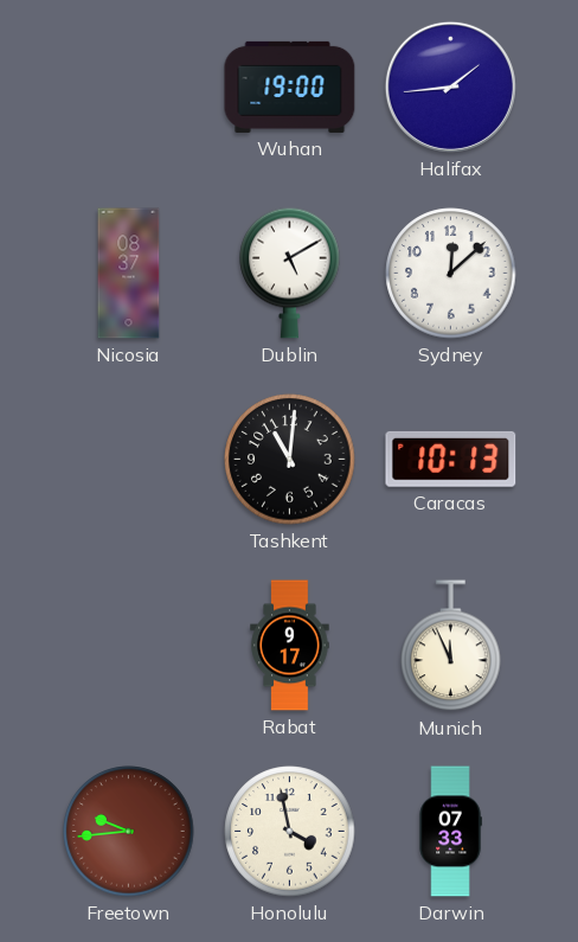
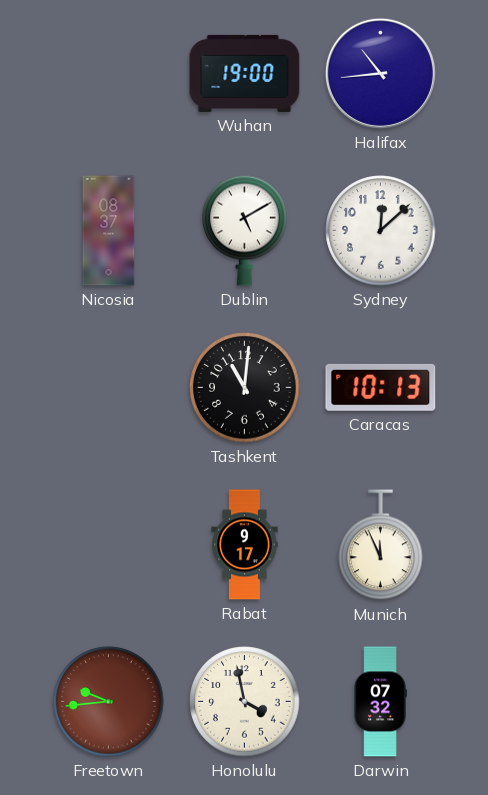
Halifax: 1:44 -> 10:44 (380, 73)
Darwin: 07:33 -> 07:32 (380, 702)
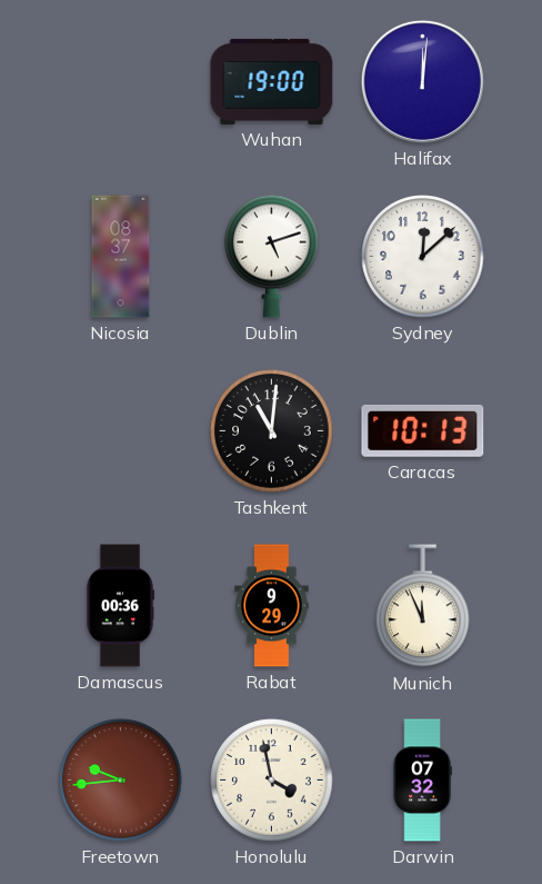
Halifax: 10:44 -> 12:01 (422, 81)
Dublin: 5:10 -> 5:12 (272, 256)
Damascus: none -> 00:36 (121, 606)
Rabat: 9:17 -> 9:29 (272, 606)
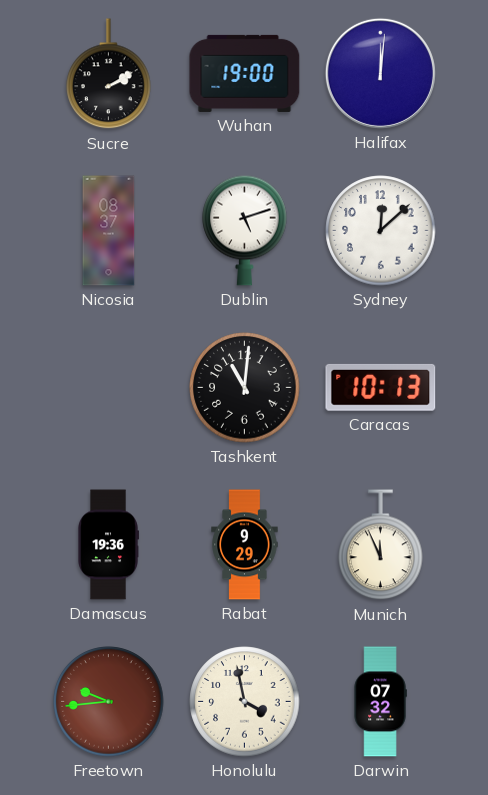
Sucre: none -> 2:10 (109, 74)
Damascus: 00:36 -> 19:36 (109, 545)
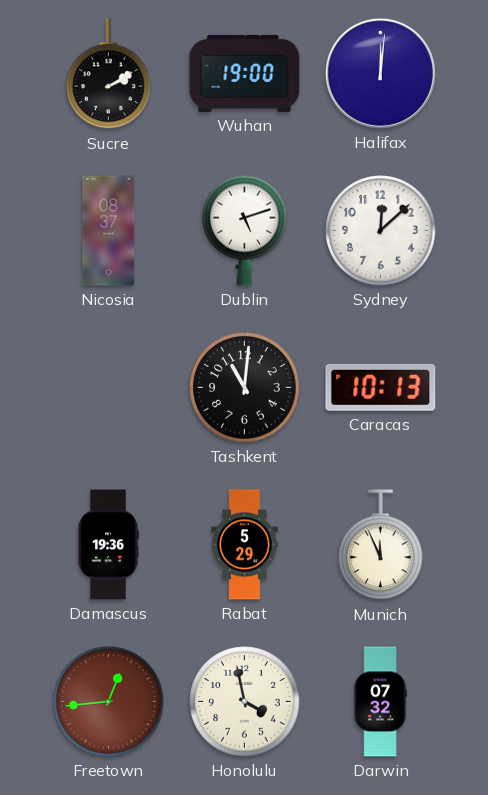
Rabat: 9:29 -> 5:29 (245, 545)
Freetown: 9:44 -> 12:44 (109, 702)
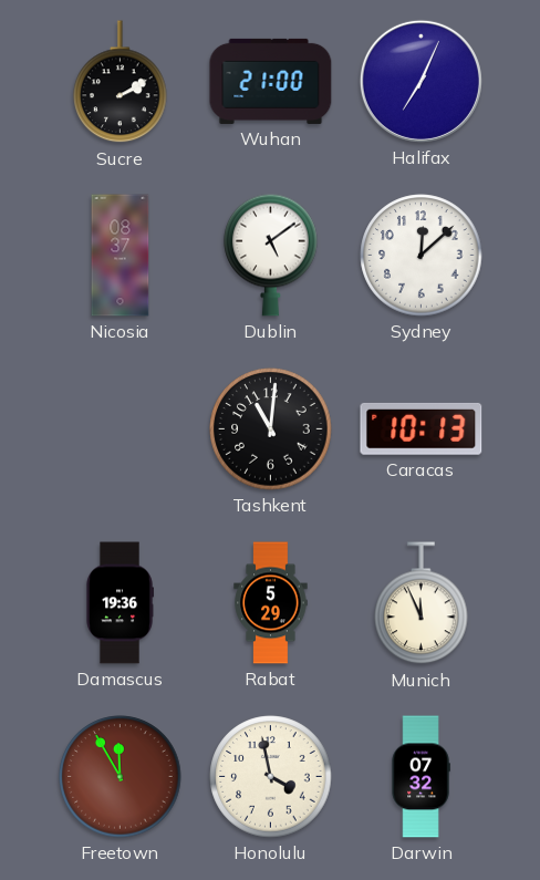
Wuhan: 19:00 -> 21:00 (271, 81)
Halifax: 12:01 -> 7:04 (420, 81)
Dublin: 5:12 -> 5:09 (271, 255)
Freetown: 12:44 -> 11:55 (121, 777)
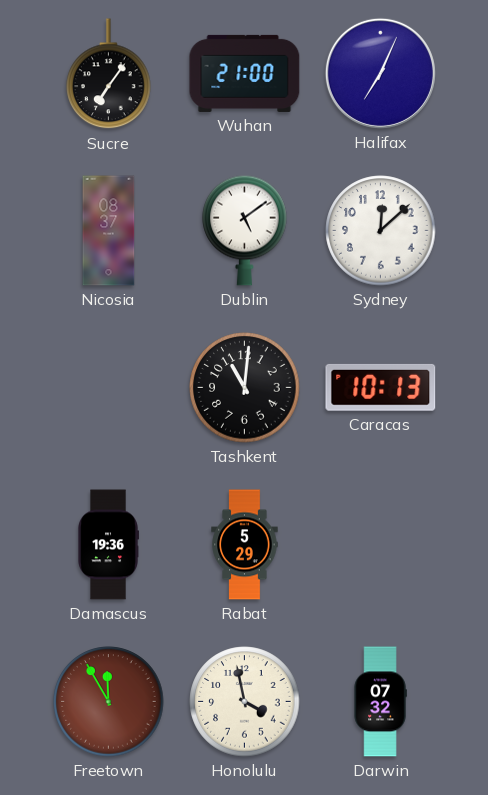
Sucre: 2:10 -> 7:06 (109, 74)
Munich: 11:56 -> none (422, 603)
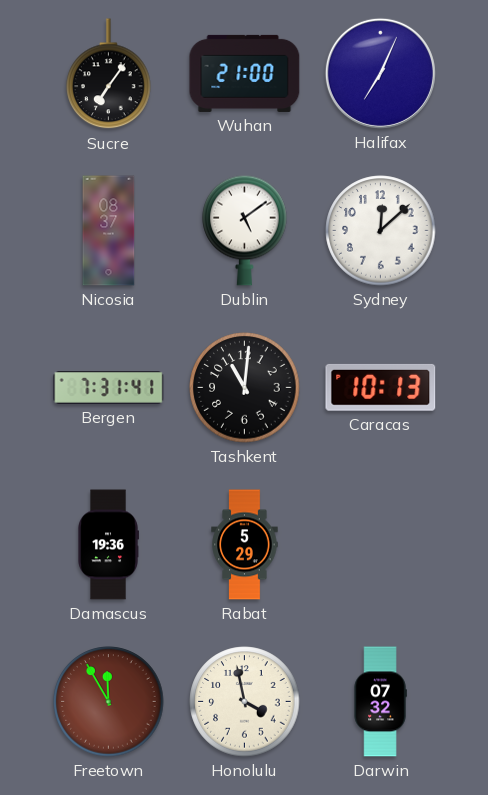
Bergen: none -> 7:31 (109, 388)
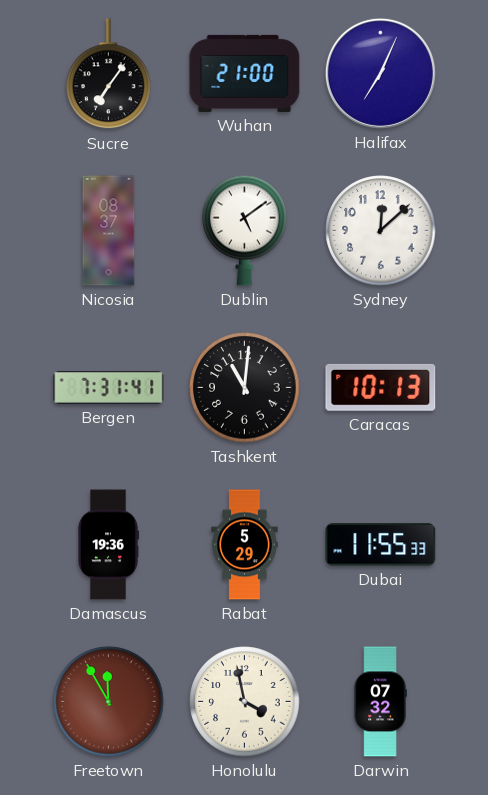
Dubai: none -> 11:55 (381, 545)
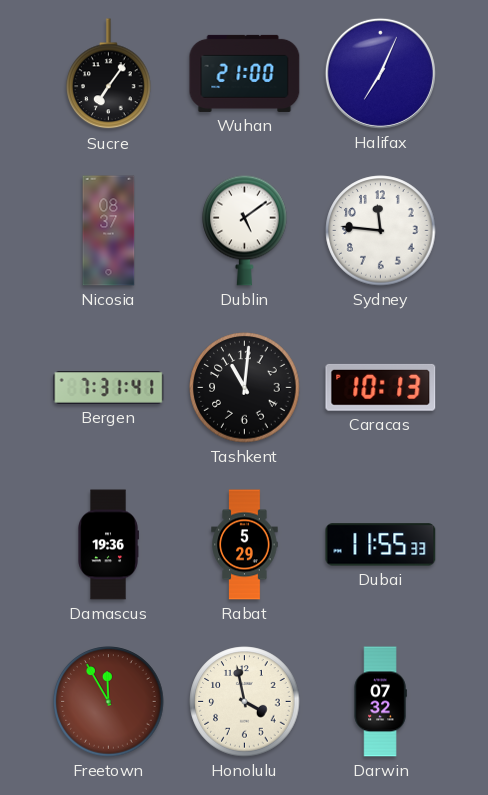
Sydney: 12:08 -> 11:46 (381, 231)
